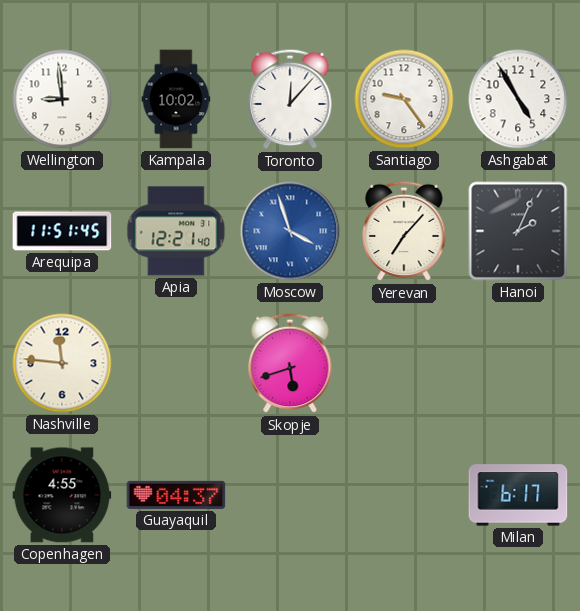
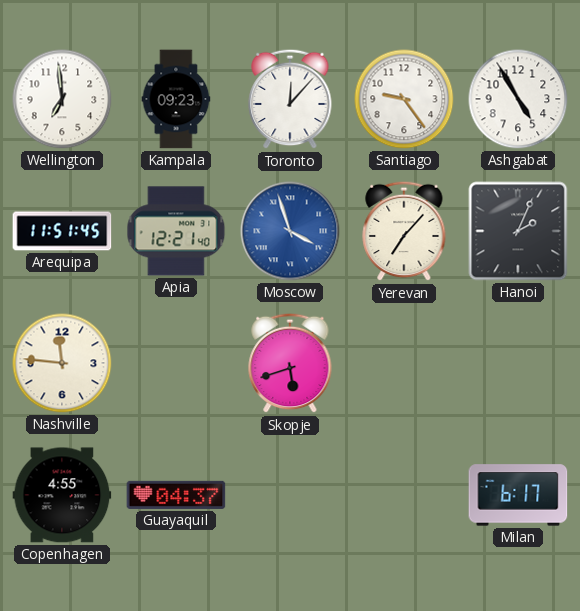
Wellington: 8:59 -> 6:59 (62, 99)
Kampala: 10:02 -> 09:23 (176, 99)
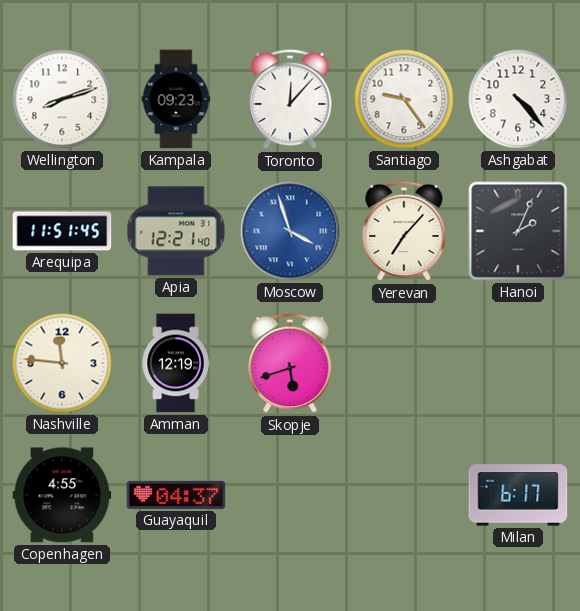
Wellington: 6:59 -> 8:12 (62, 99)
Ashgabat: 4:55 -> 4:23 (518, 99)
Amman: none -> 12:19 (176, 363)
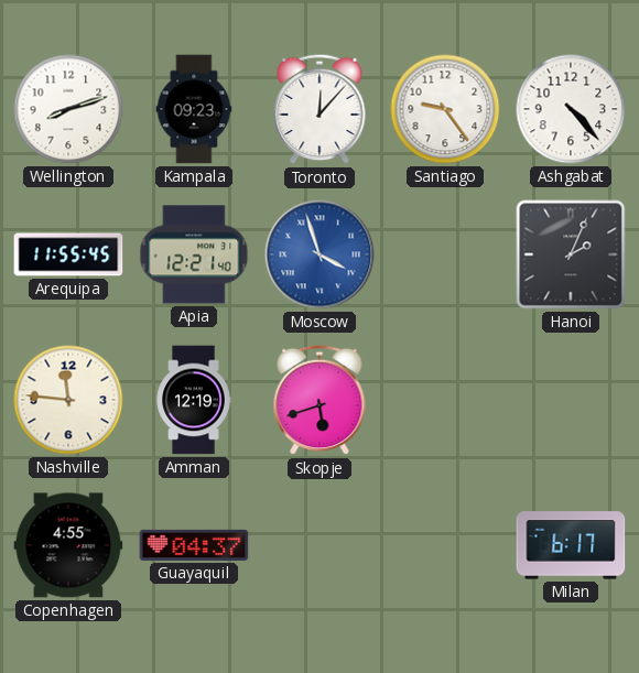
Arequipa: 11:51 -> 11:55 (68, 254)
Yerevan: 7:07 -> none (404, 231)
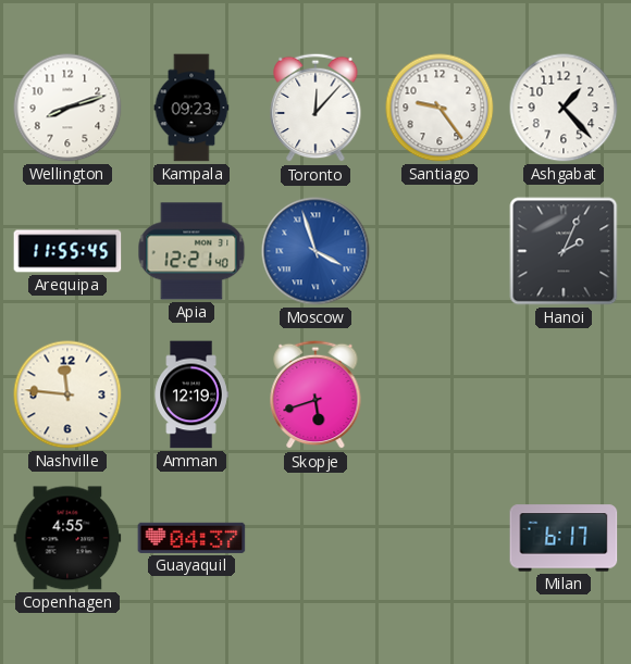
Ashgabat: 4:23 -> 1:23 (564, 108)
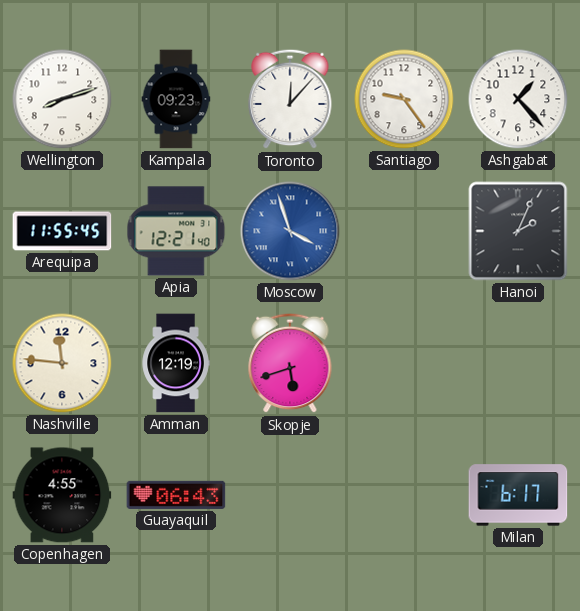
Guayaquil: 04:37 -> 06:43 (176, 495)
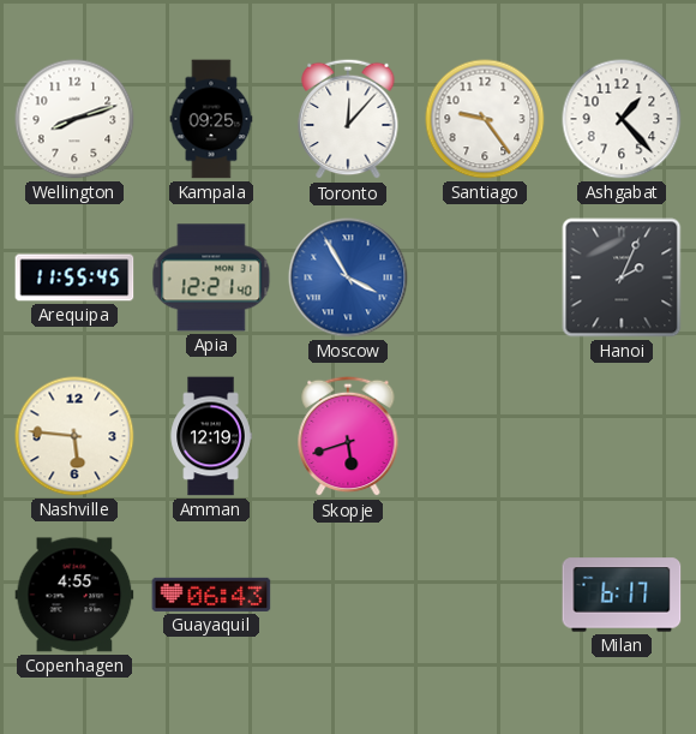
Kampala: 09:23 -> 09:25 (211, 119)
Moscow: 3:57 -> 3:55 (348, 278)
Nashville: 11:46 -> 5:46 (74, 436)
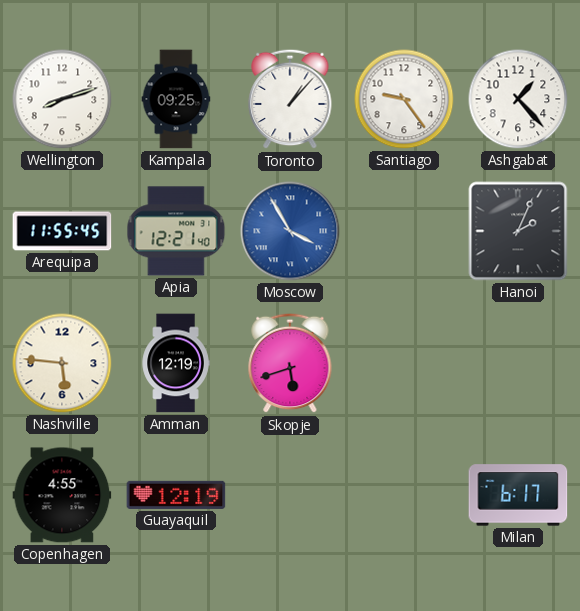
Toronto: 12:07 -> 1:07 (290, 99)
Guayaquil: 06:43 -> 12:19 (176, 495)
